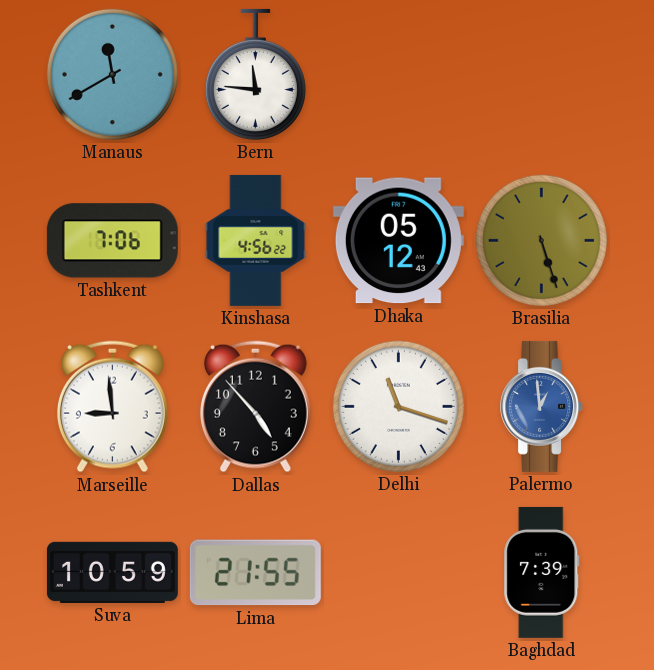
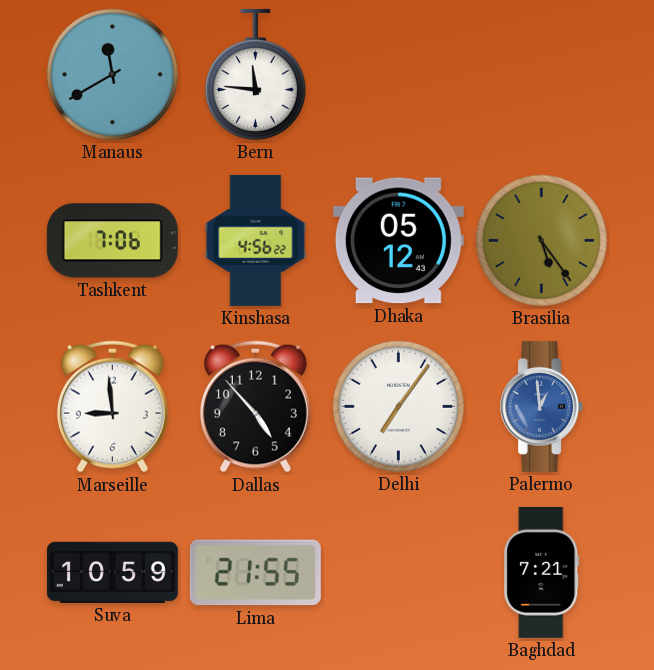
Brasilia: 5:27 -> 5:24 (541, 240)
Delhi: 11:18 -> 7:06 (398, 406)
Baghdad: 7:39 -> 7:21 (542, 572)
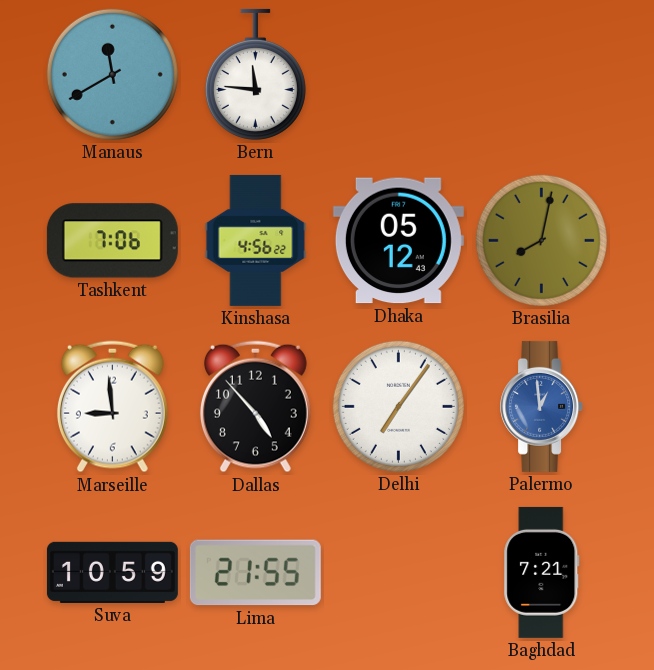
Brasilia: 5:24 -> 8:02 (541, 240)
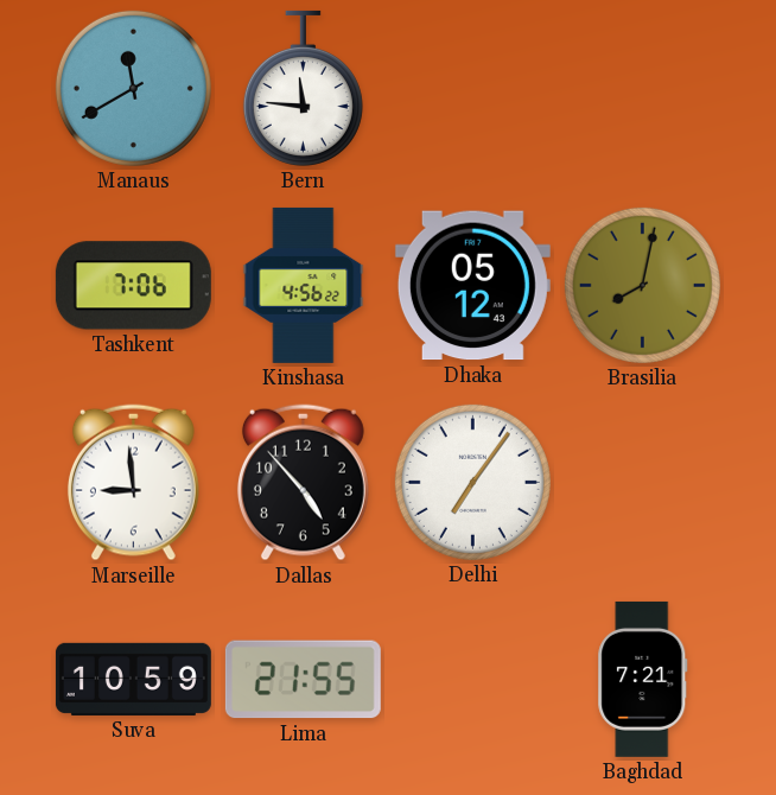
Palermo: 12:59 -> none (542, 406)
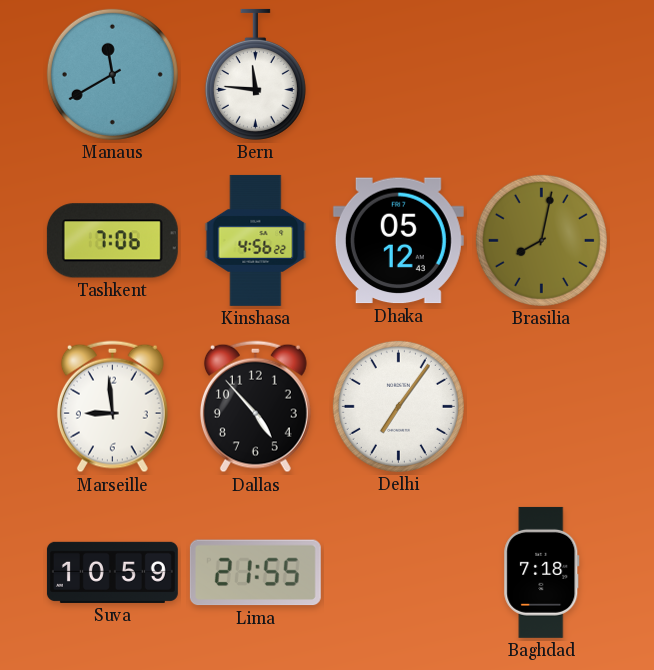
Baghdad: 7:21 -> 7:18 (542, 572)
